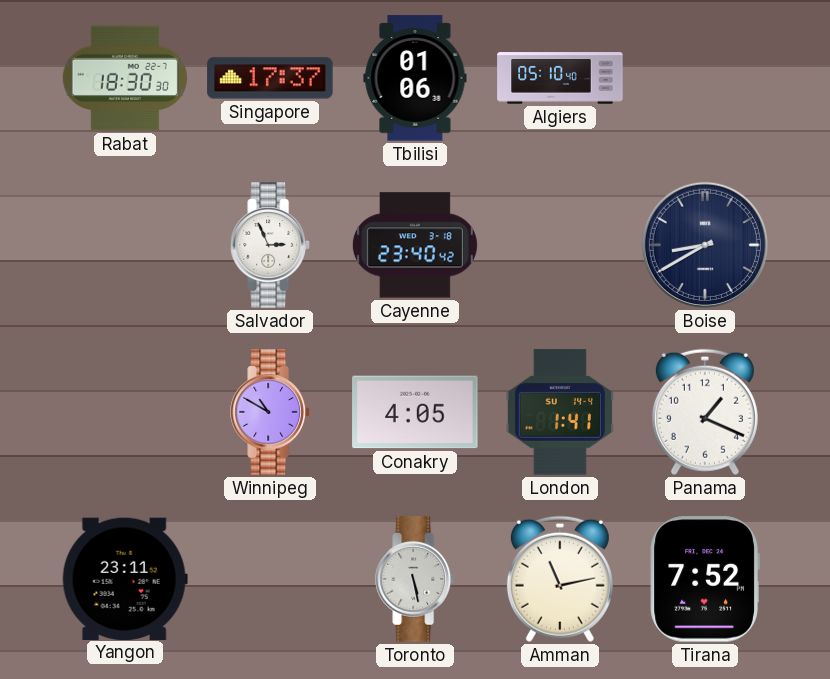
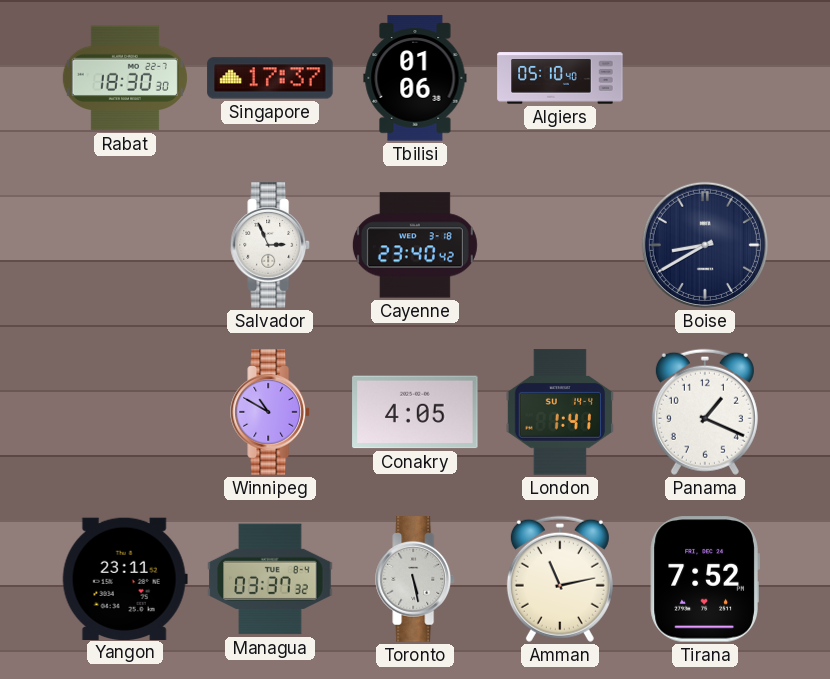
Managua: none -> 03:37 (270, 579)
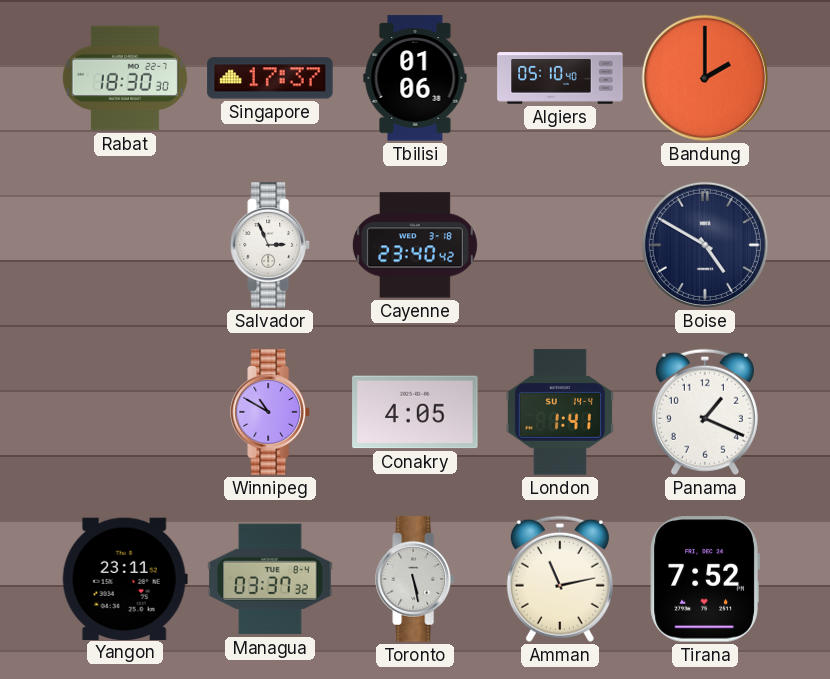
Bandung: none -> 2:00 (705, 78)
Boise: 8:40 -> 4:50 (705, 245)
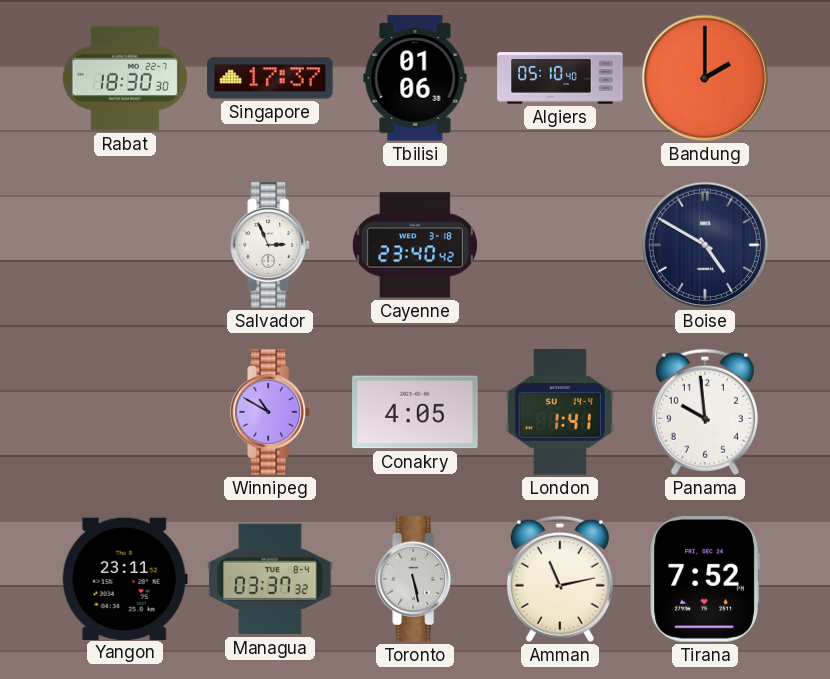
Panama: 1:19 -> 9:59 (705, 412)
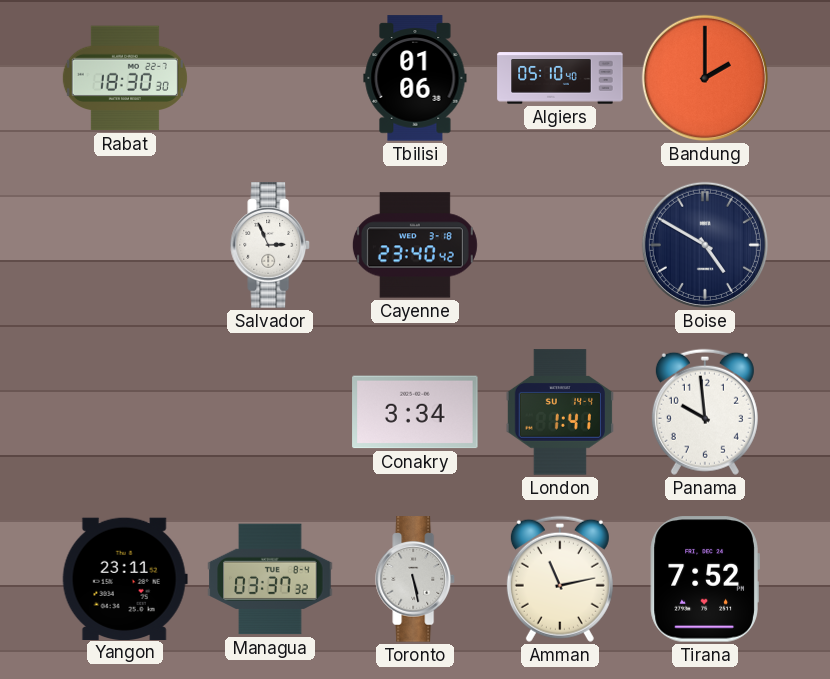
Singapore: 17:37 -> none (270, 78)
Winnipeg: 10:50 -> none (270, 412)
Conakry: 4:05 -> 3:34 (415, 412)
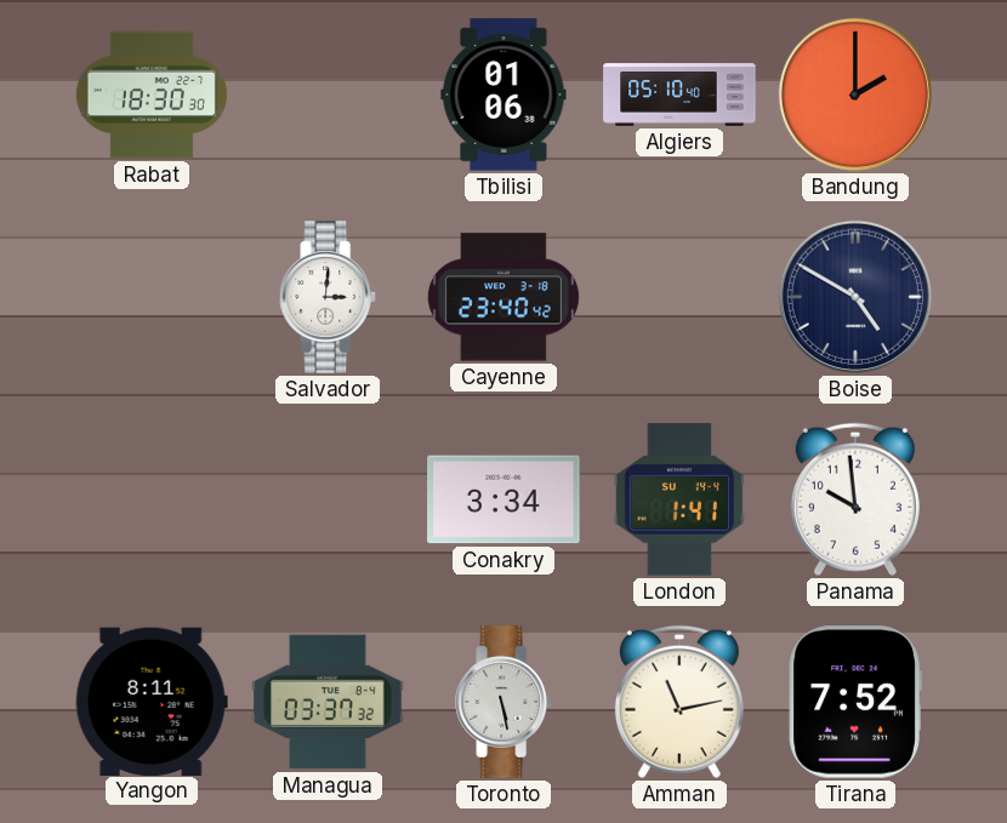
Salvador: 2:56 -> 3:01 (328, 297)
Yangon: 23:11 -> 8:11 (152, 701)
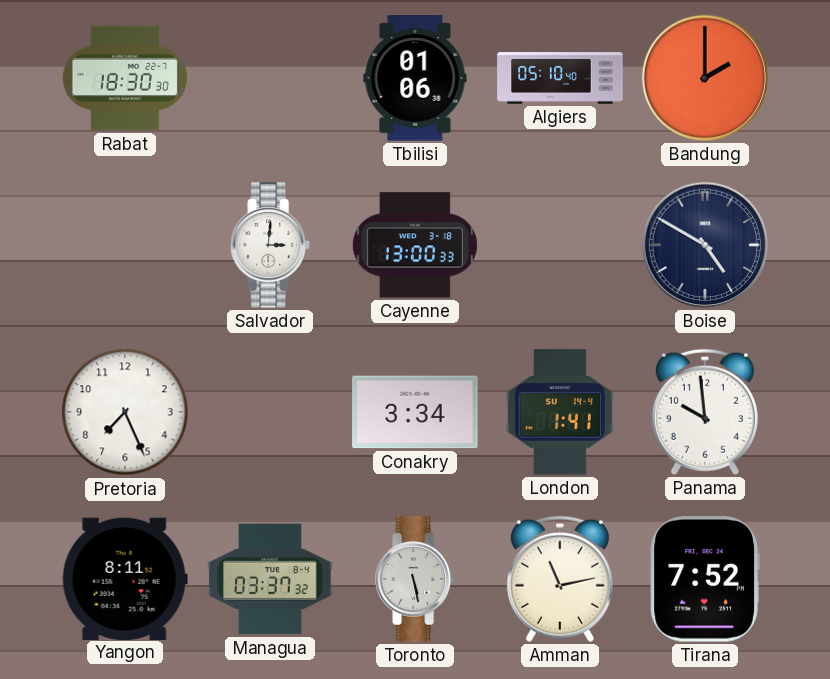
Cayenne: 23:40 -> 13:00 (415, 245)
Pretoria: none -> 7:26 (125, 412)
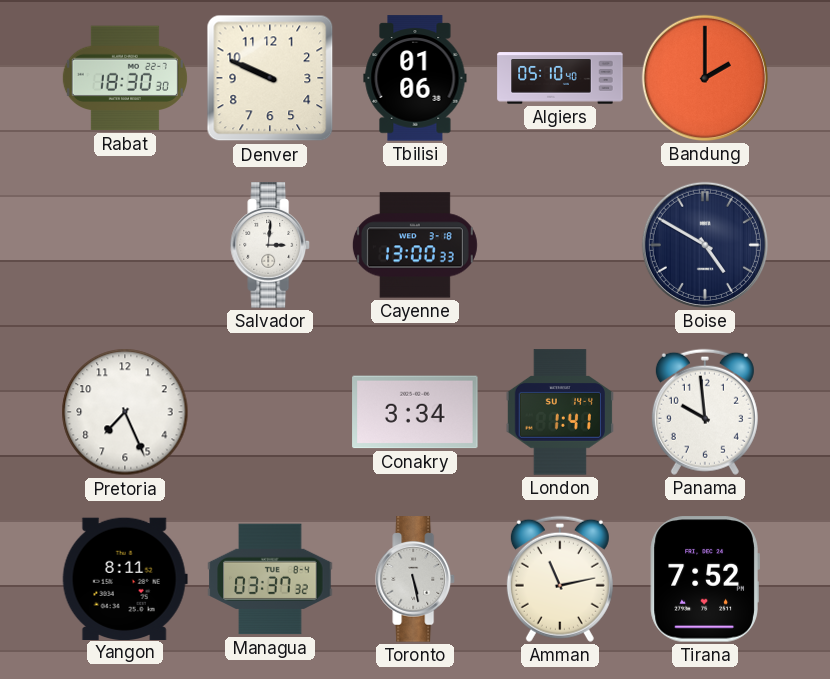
Denver: none -> 9:49 (270, 78)
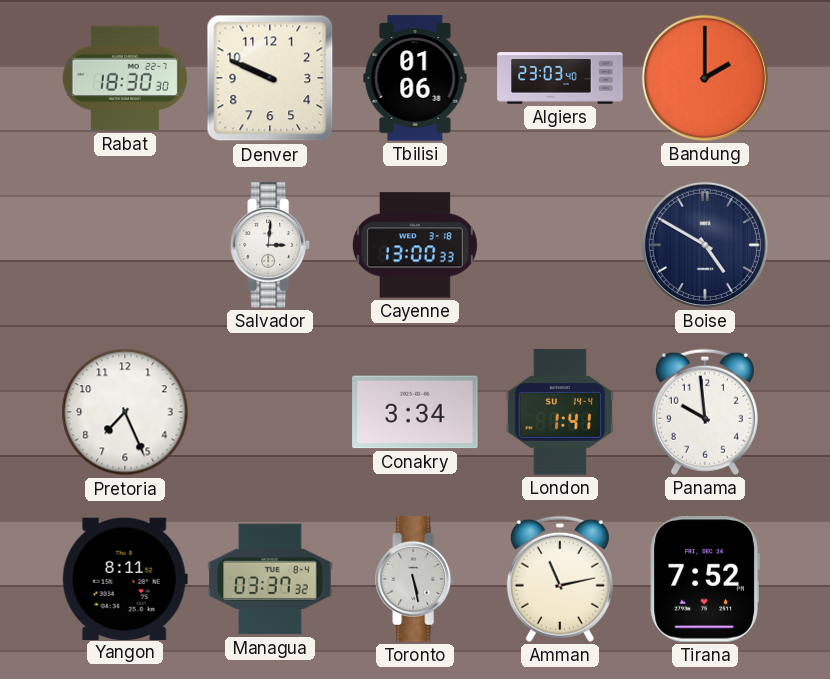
Algiers: 05:10 -> 23:03 (560, 78)
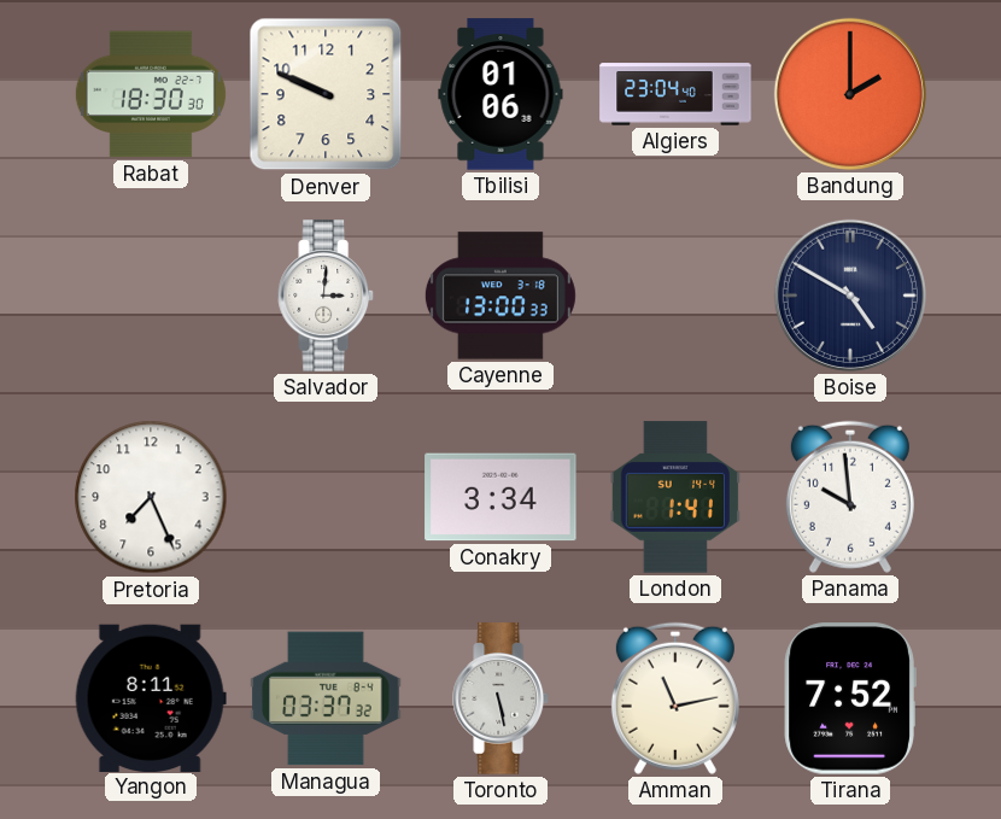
Algiers: 23:03 -> 23:04 (675, 94)
